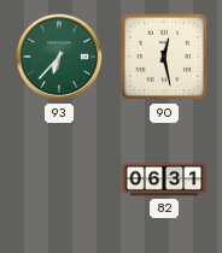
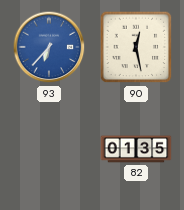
93 dial: green -> blue (49, 47)
82: 06:31 -> 01:35 (136, 149)
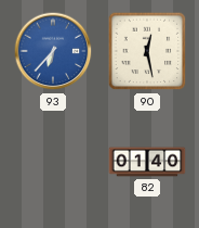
82: 01:35 -> 01:40 (147, 162)
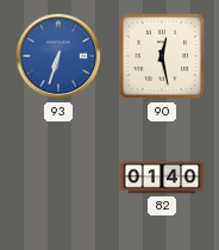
93: 6:37 -> 6:33 (58, 56)
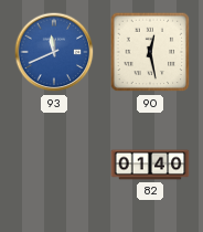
93: 6:33 -> 11:41 (54, 52)
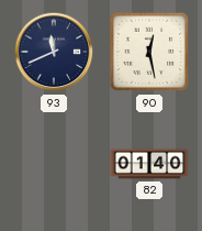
93 dial: blue -> navy (54, 52)
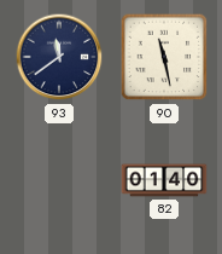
93: 11:41 -> 11:39 (59, 57)
90: 12:28 -> 11:28 (164, 57)
